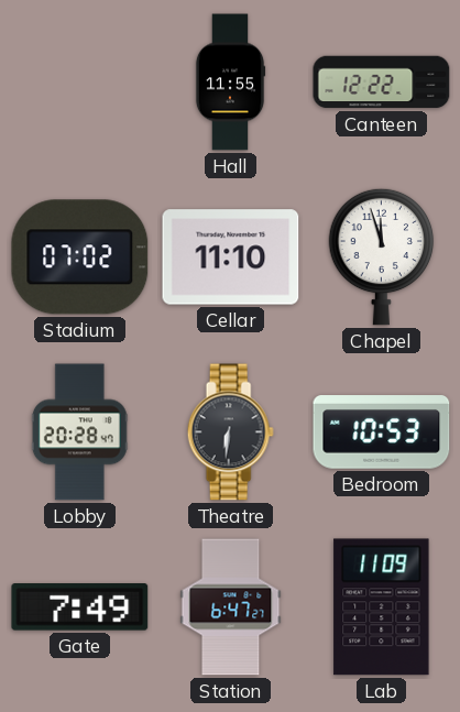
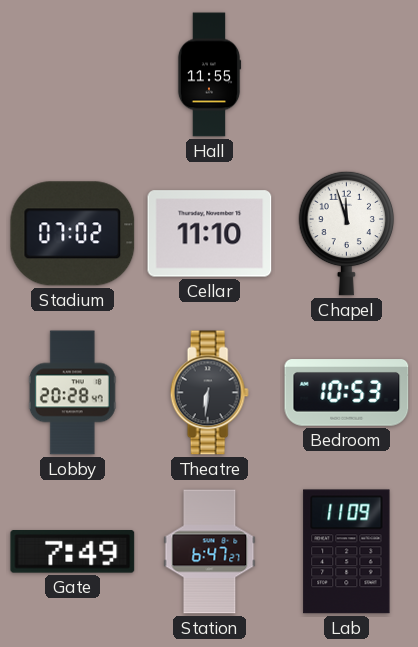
Canteen: 12:22 -> none (382, 83)
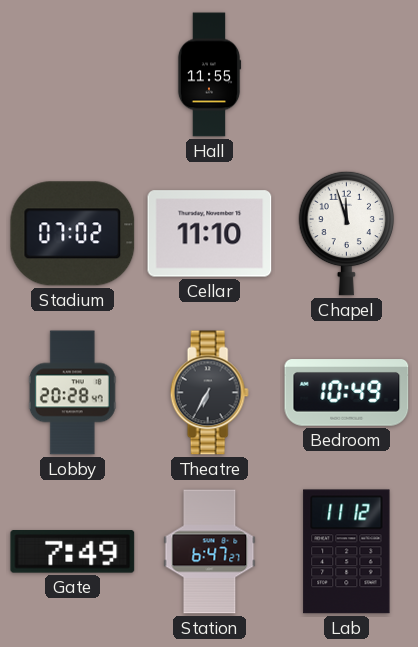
Theatre: 6:31 -> 6:35 (209, 393)
Bedroom: 10:53 -> 10:49 (347, 393)
Lab: 11:09 -> 11:12 (347, 552)
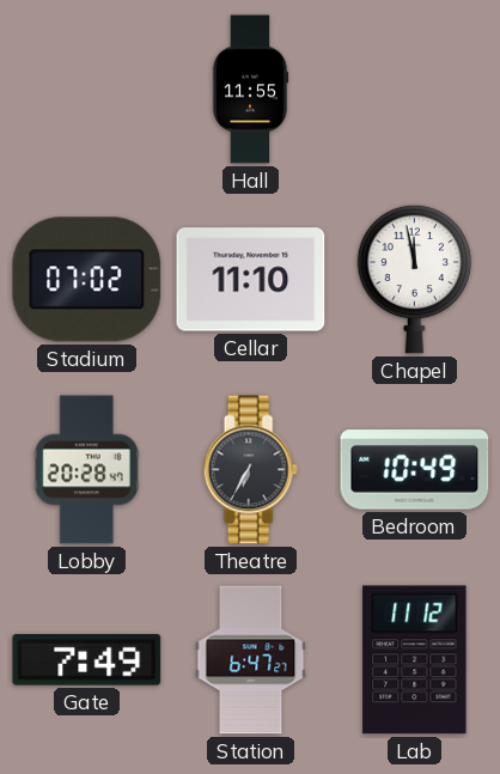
Chapel: 11:57 -> 11:58 (415, 279)
